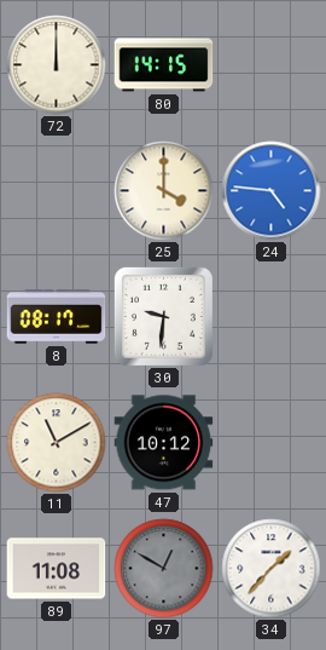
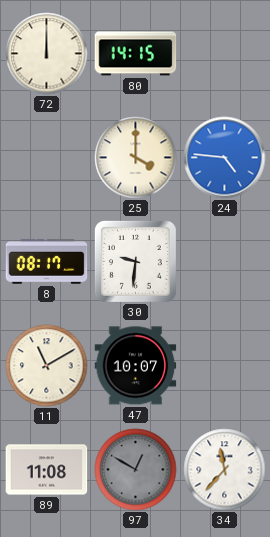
47: 10:12 -> 10:07 (136, 366)
34: 1:37 -> 11:37 (225, 470)
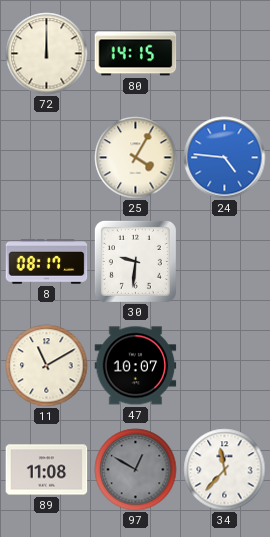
25: 4:00 -> 4:05 (136, 158)
